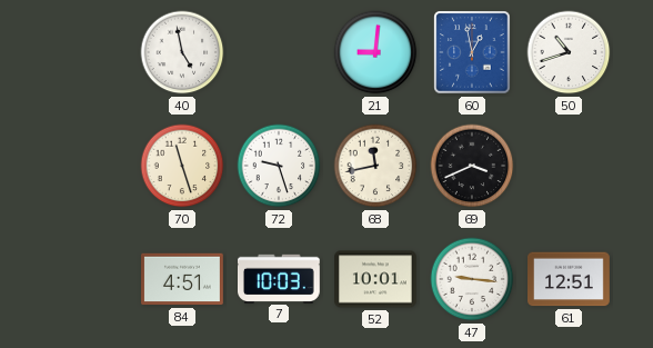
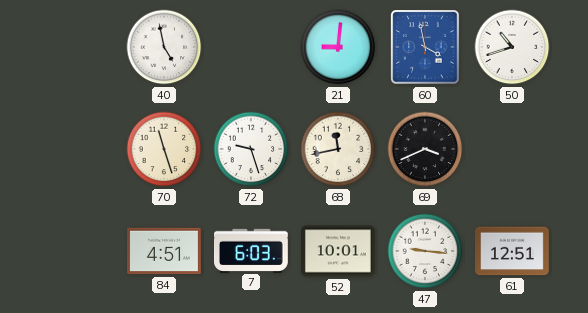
60: 12:58 -> 3:58 (425, 47)
7: 10:03 -> 6:03 (252, 250)
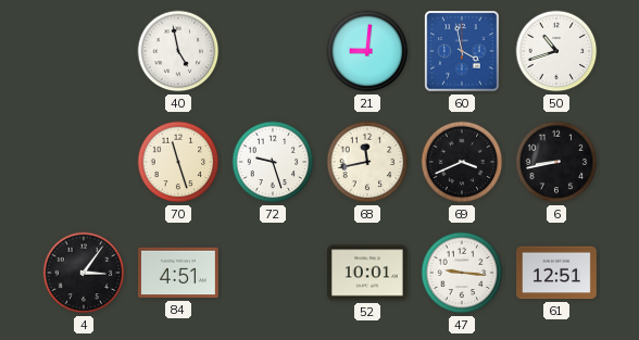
6: none -> 8:43 (556, 162)
4: none -> 3:06 (84, 273)
7: 6:03 -> none (252, 250)
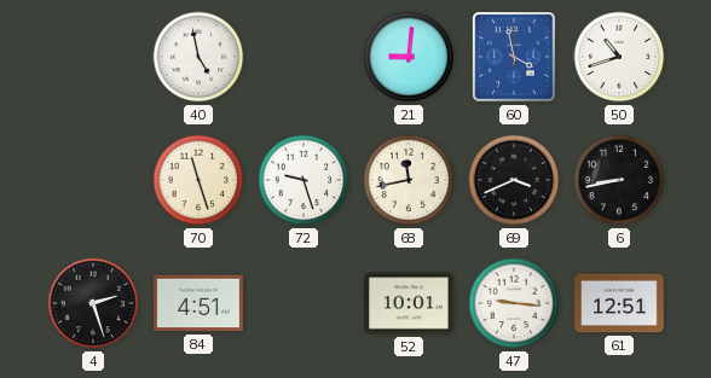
4: 3:06 -> 2:27 (93, 303)
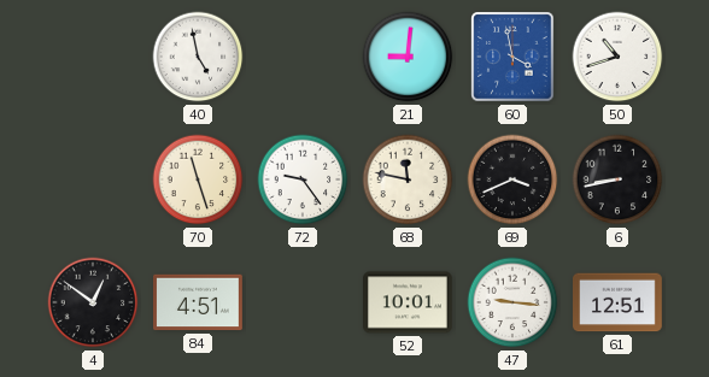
72: 9:27 -> 9:24 (303, 179)
68: 11:43 -> 11:47 (408, 179)
4: 2:27 -> 12:51 (93, 302)
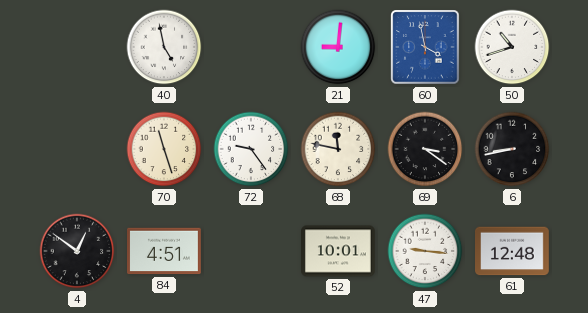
69: 3:41 -> 3:21 (425, 149)
61: 12:51 -> 12:48 (513, 251)
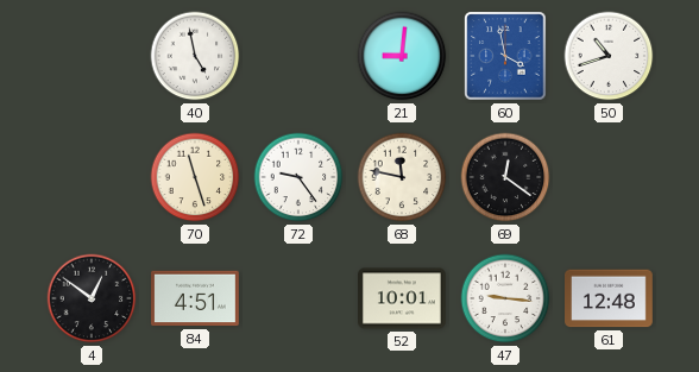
69: 3:21 -> 12:21 (505, 177)
6: 8:43 -> none (512, 149)
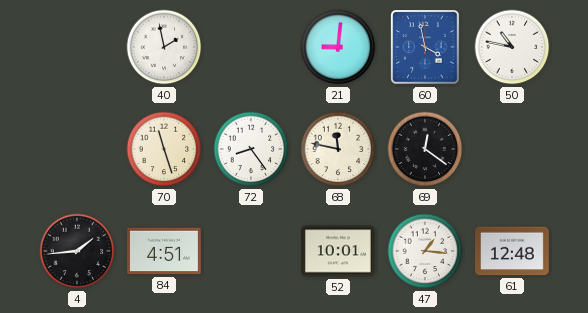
40: 4:58 -> 1:58 (164, 47)
50: 10:42 -> 10:47 (512, 47)
72: 9:24 -> 8:24 (251, 149)
4: 12:51 -> 1:44 (77, 251)
47: 9:16 -> 1:16 (425, 251)
